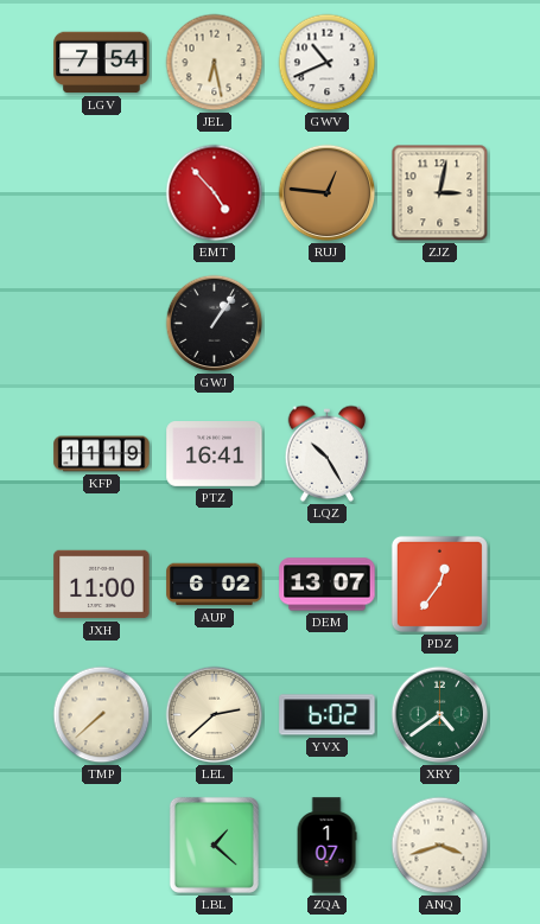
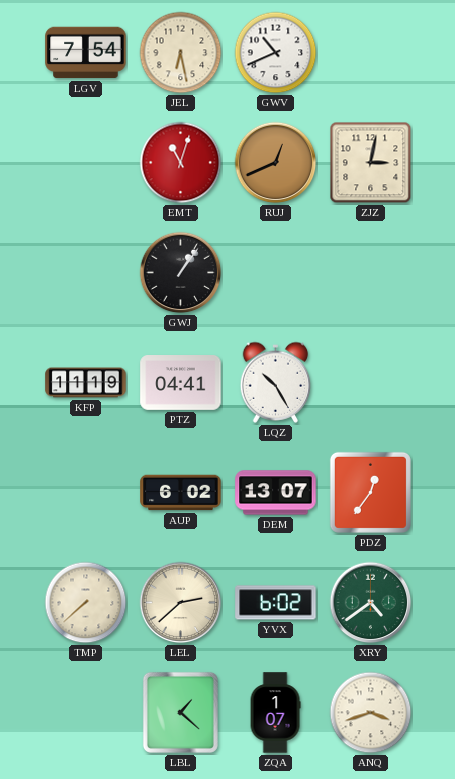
EMT: 4:53 -> 11:03 (181, 163)
RUJ: 12:46 -> 12:41 (276, 163)
PTZ: 16:41 -> 04:41 (181, 383)
JXH: 11:00 -> none (102, 585)
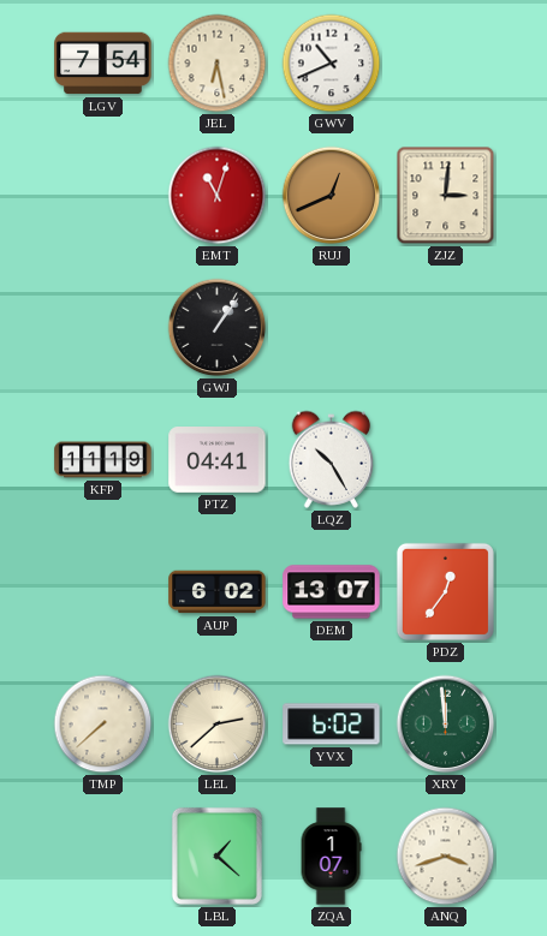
ZJZ: 3:02 -> 3:01 (446, 196)
XRY: 4:39 -> 11:59 (446, 725)
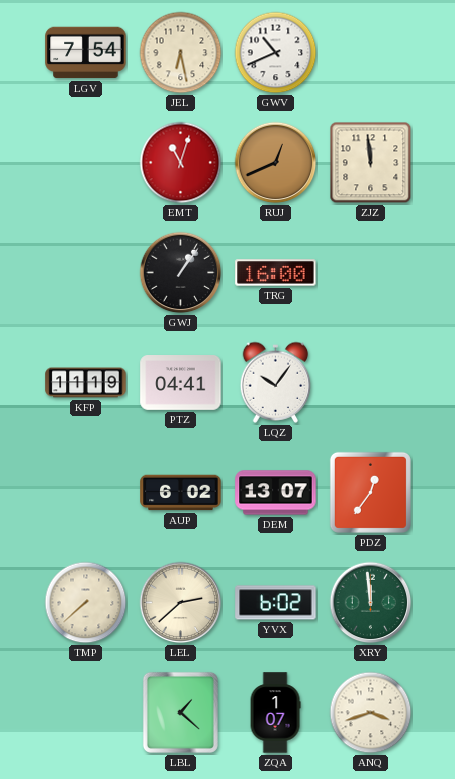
ZJZ: 3:01 -> 11:59 (371, 163)
TRG: none -> 16:00 (276, 273)
LQZ: 10:25 -> 10:06 (276, 382)
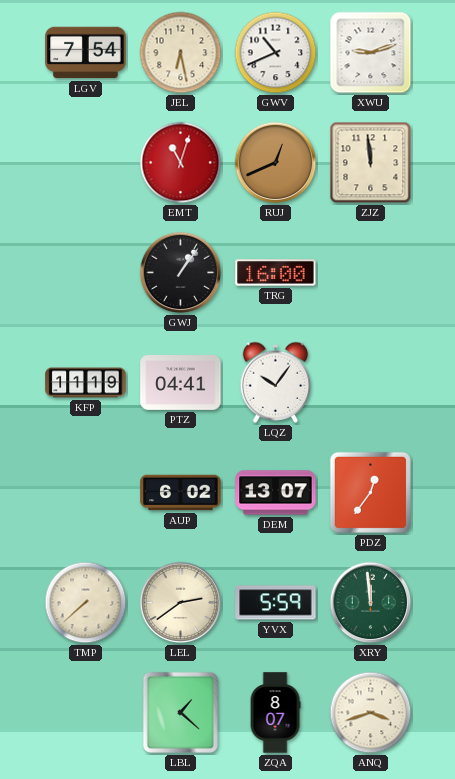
XWU: none -> 9:12 (371, 53)
LEL: 2:38 -> 2:39 (181, 603)
YVX: 6:02 -> 5:59 (276, 603)
ZQA: 1:07 -> 8:07 (275, 713)
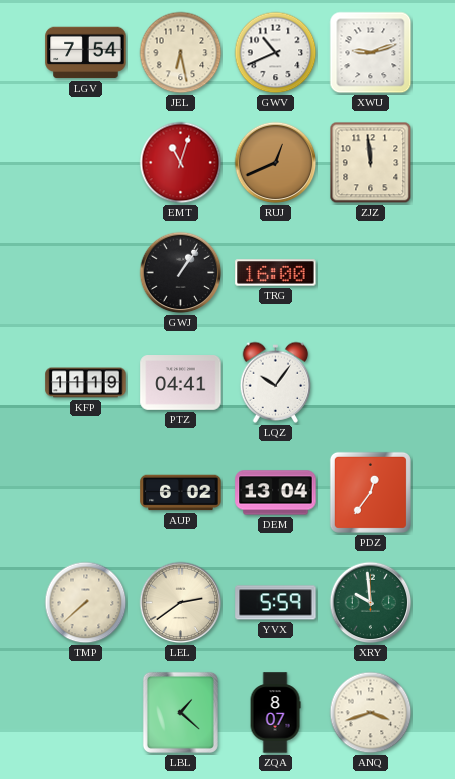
DEM: 13:07 -> 13:04 (276, 493)
XRY: 11:59 -> 9:59 (371, 603)
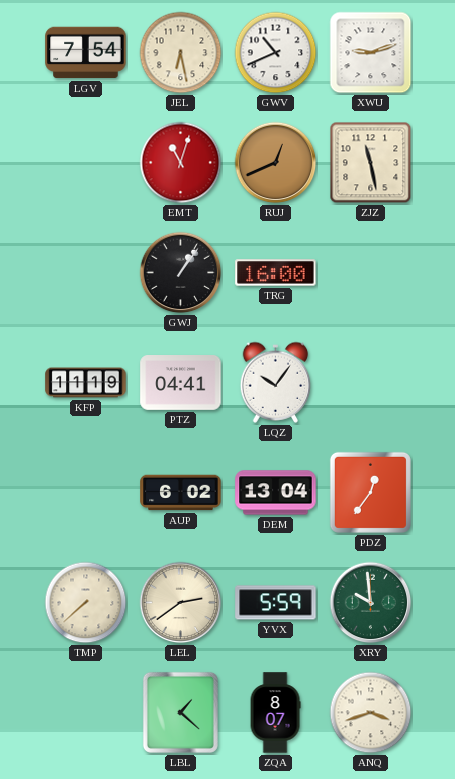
ZJZ: 11:59 -> 11:28 (371, 163)
